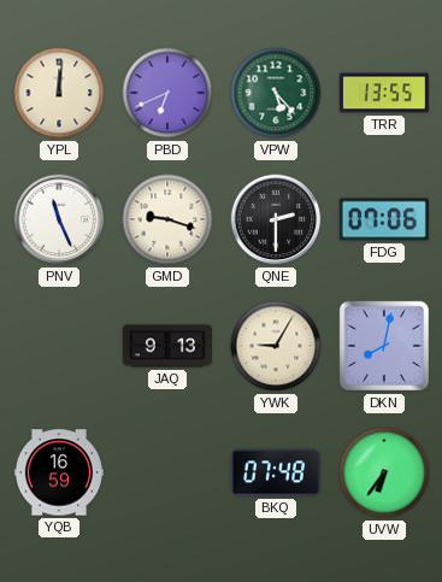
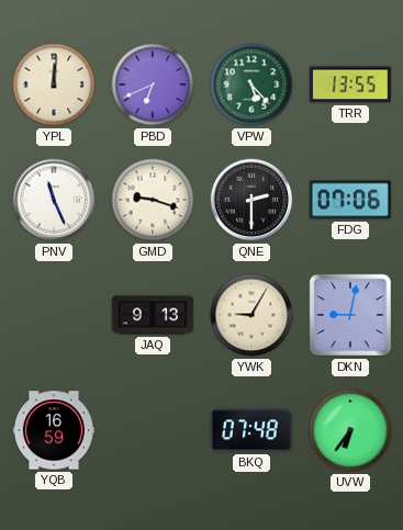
DKN: 8:02 -> 9:02 (350, 315)
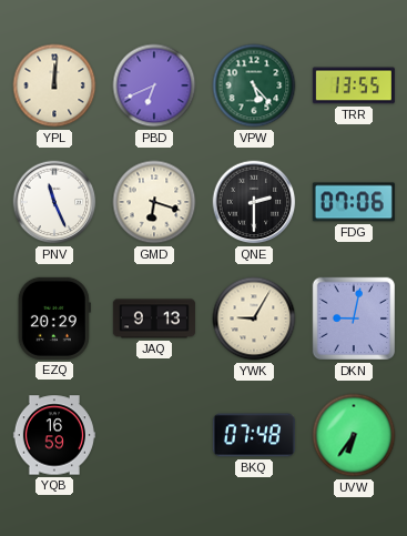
GMD: 9:18 -> 6:18 (154, 202)
EZQ: none -> 20:29 (54, 318)
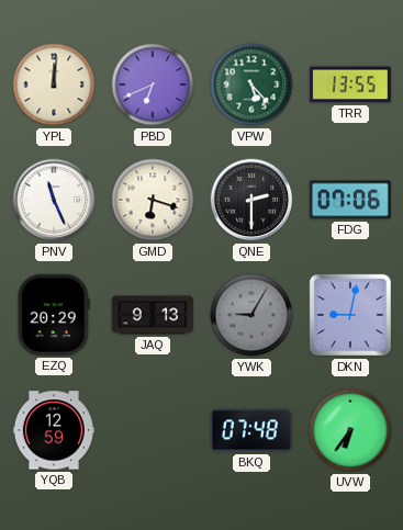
YWK dial: cream -> grey (251, 315)
YQB: 16:59 -> 12:59 (54, 430)
